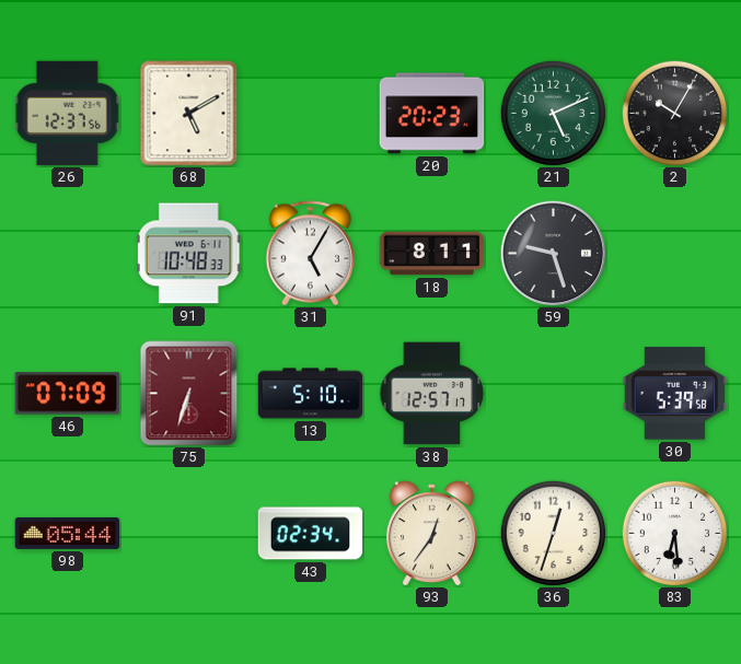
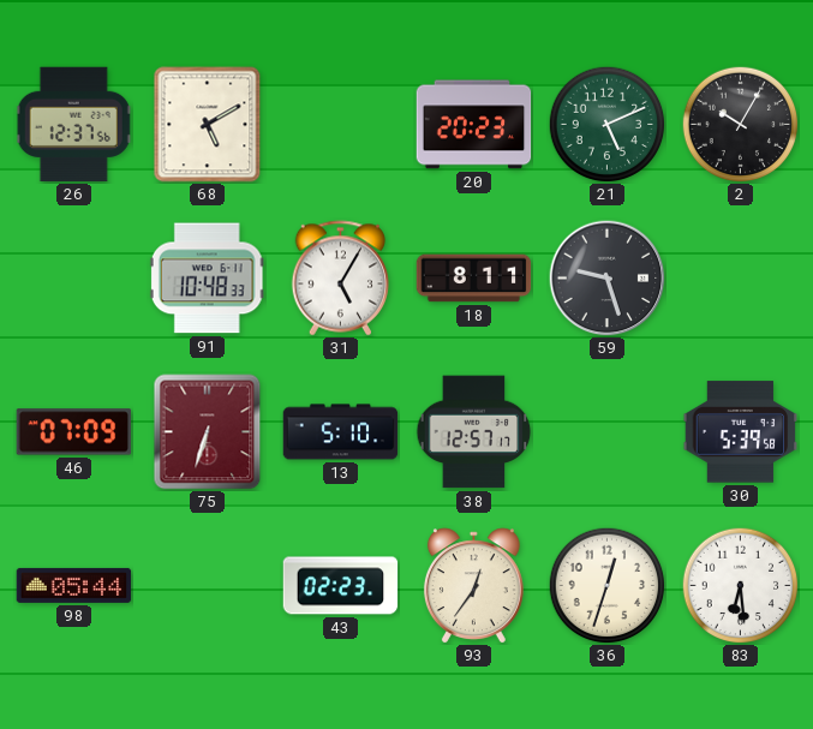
43: 02:34 -> 02:23 (341, 586)
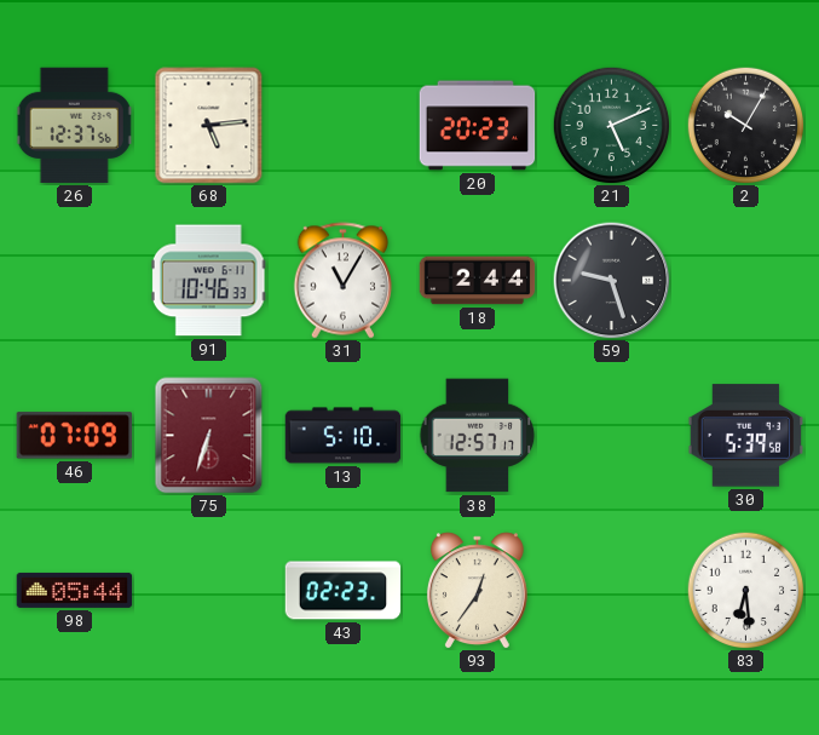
68: 5:10 -> 5:14 (209, 126)
91: 10:48 -> 10:46 (208, 281)
31: 5:05 -> 11:05 (344, 281)
18: 8:11 -> 2:44 (478, 281)
36: 12:33 -> none (606, 585)
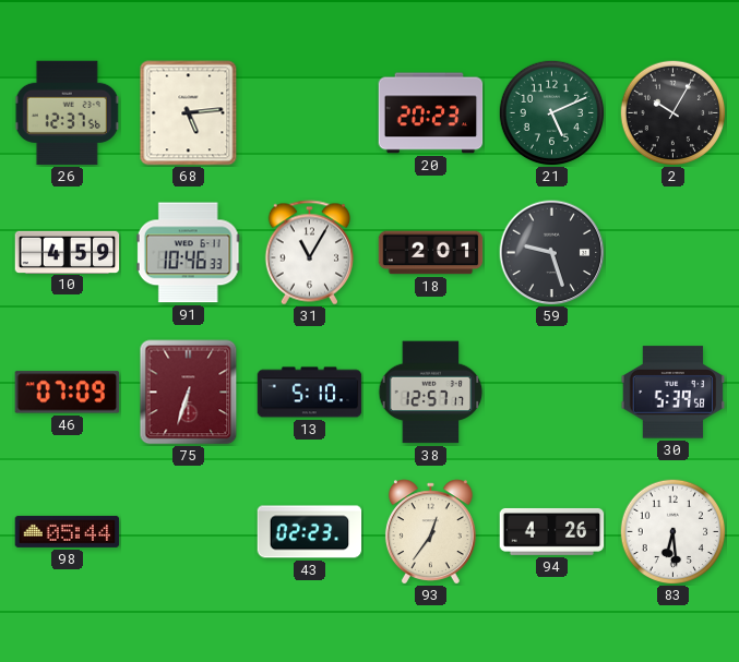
10: none -> 4:59 (68, 252)
18: 2:44 -> 2:01 (431, 253)
94: none -> 4:26 (552, 531)
